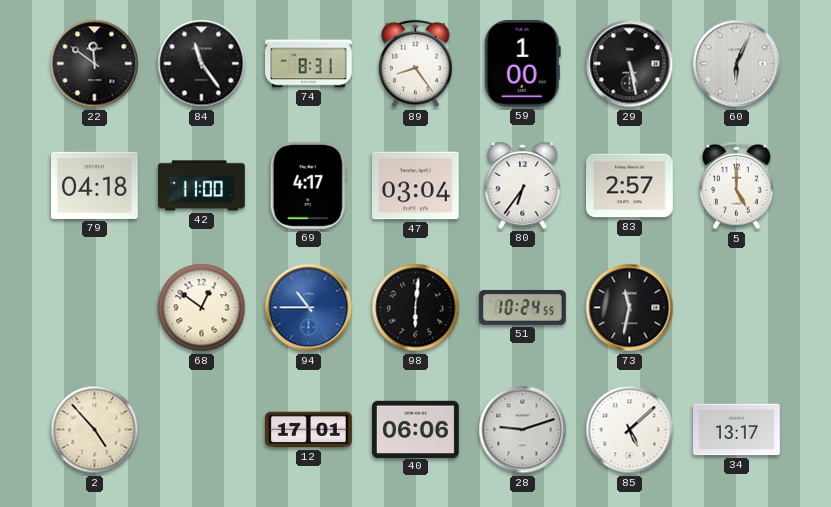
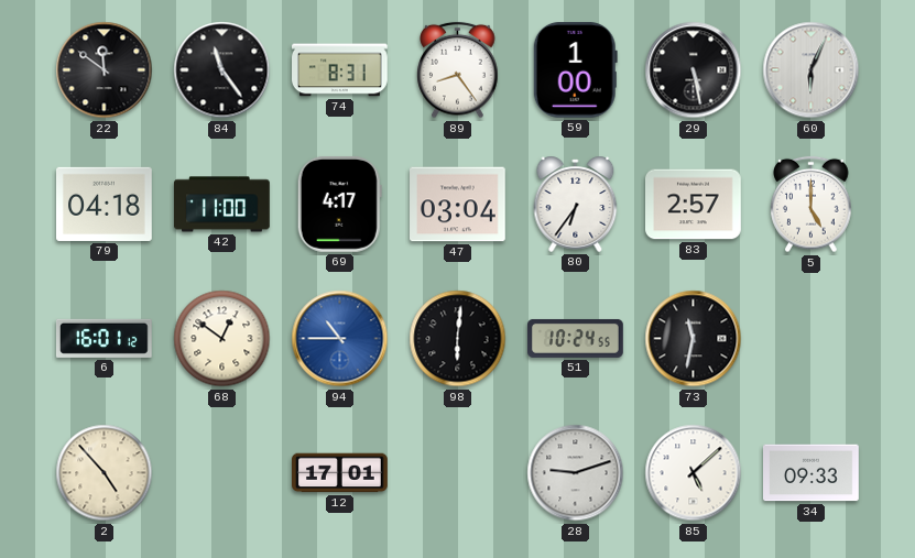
6: none -> 16:01 (104, 338)
40: 06:06 -> none (416, 429)
34: 13:17 -> 09:33 (811, 473)
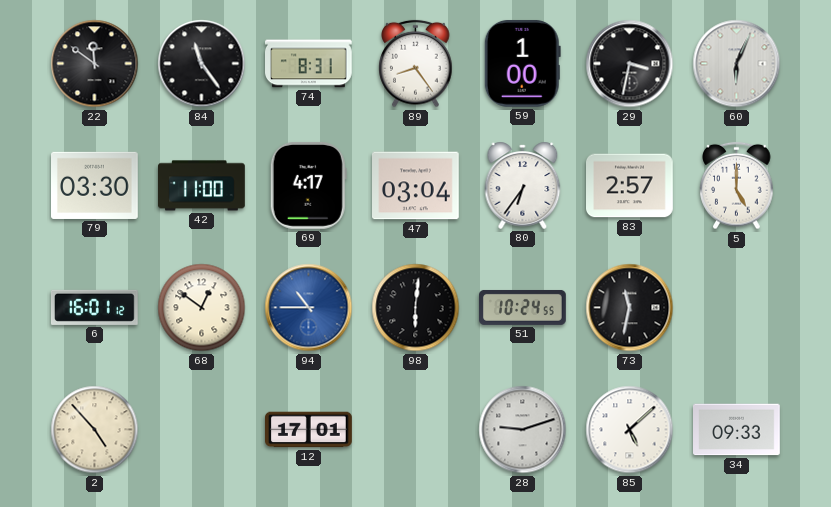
29: 5:28 -> 3:32 (630, 64)
79: 04:18 -> 03:30 (95, 185)
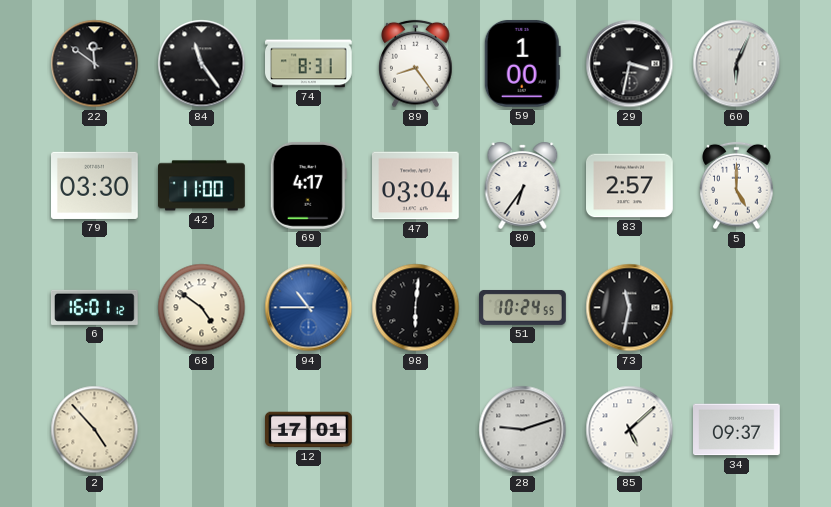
68: 12:51 -> 4:51 (202, 308)
34: 09:33 -> 09:37 (737, 430)
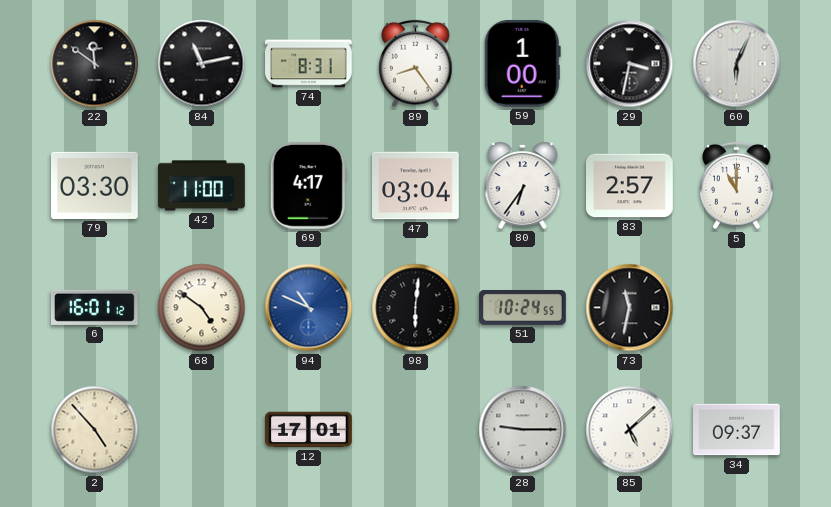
84: 11:24 -> 11:13 (202, 64)
5: 5:00 -> 11:00 (737, 186)
94: 10:45 -> 10:49 (309, 308)
28: 9:12 -> 9:15 (523, 430)
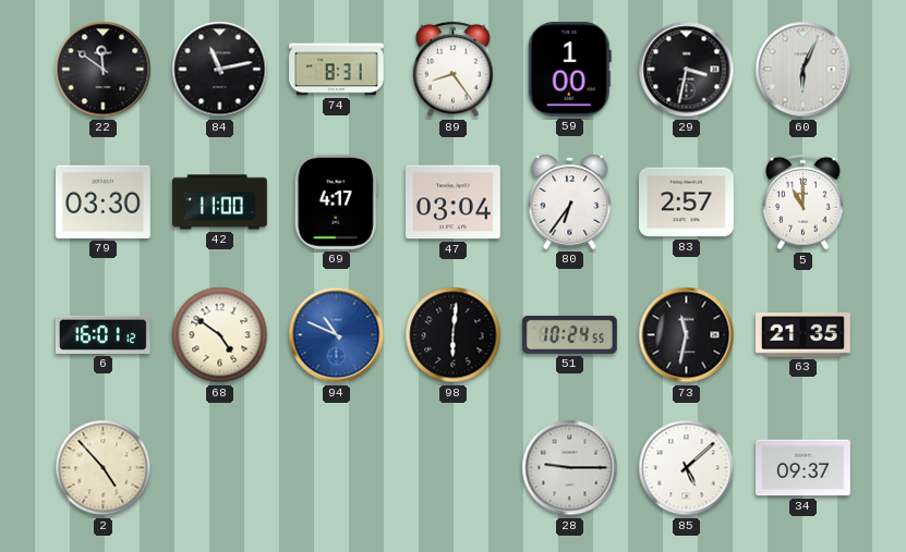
63: none -> 21:35 (804, 335)
12: 17:01 -> none (309, 430)
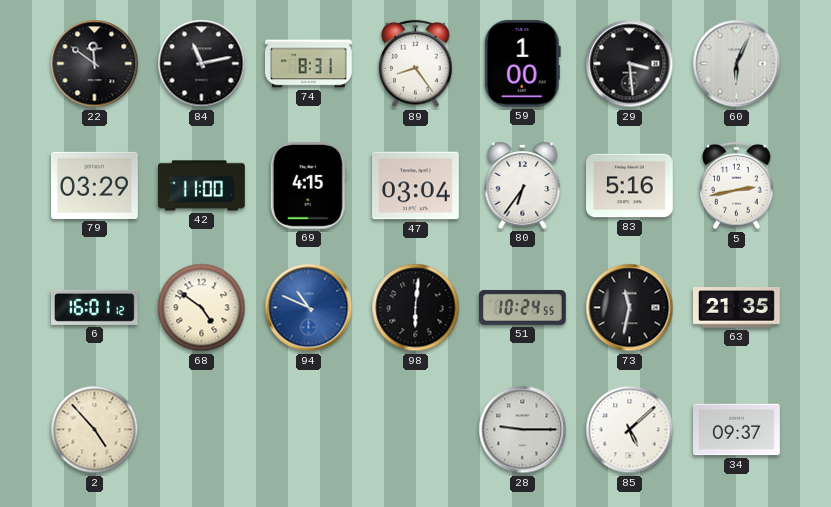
29: 3:32 -> 3:29 (630, 64)
79: 03:30 -> 03:29 (95, 185)
69: 4:17 -> 4:15 (308, 185)
83: 2:57 -> 5:16 (630, 186)
5: 11:00 -> 2:43 (737, 186)
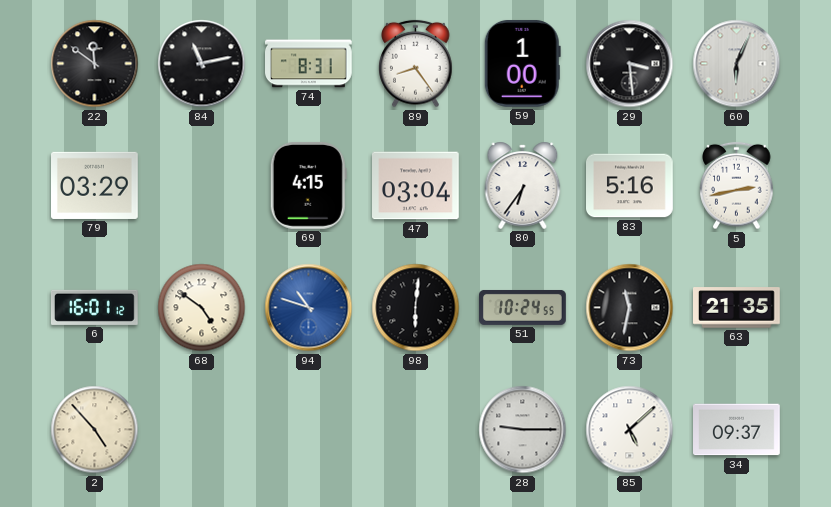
42: 11:00 -> none (202, 186)
94: 10:49 -> 10:48 (309, 308)
